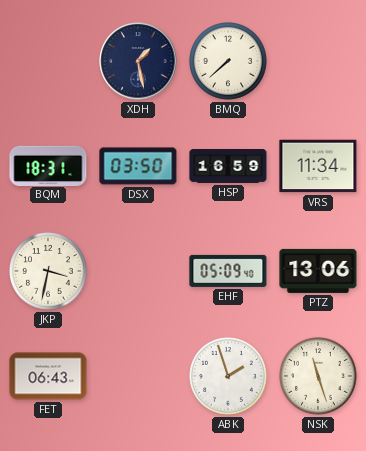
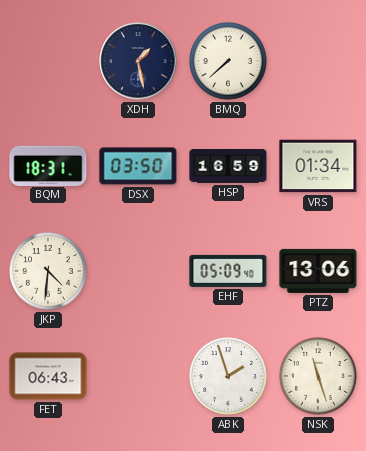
VRS: 11:34 -> 01:34 (318, 166)
JKP: 3:32 -> 4:31 (49, 272)
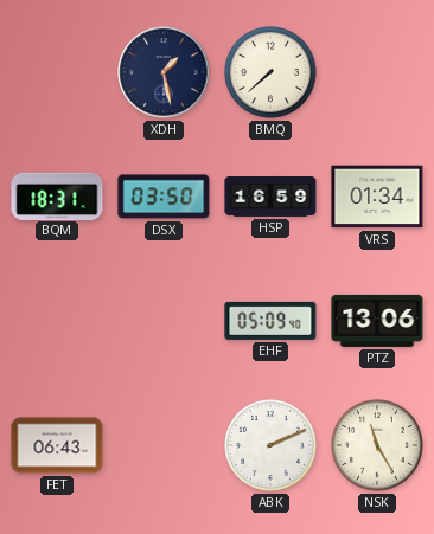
JKP: 4:31 -> none (49, 272)
ABK: 1:57 -> 2:11 (272, 446)
NSK: 11:27 -> 11:25 (378, 446)
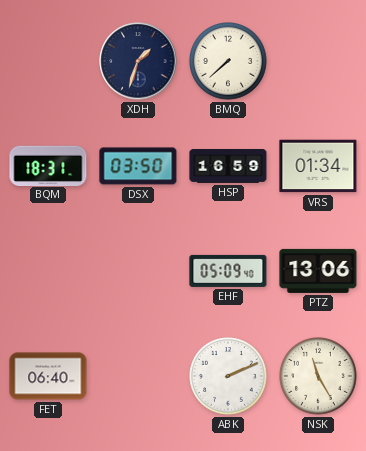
XDH: 1:28 -> 1:33 (138, 61)
FET: 06:43 -> 06:40 (48, 376)
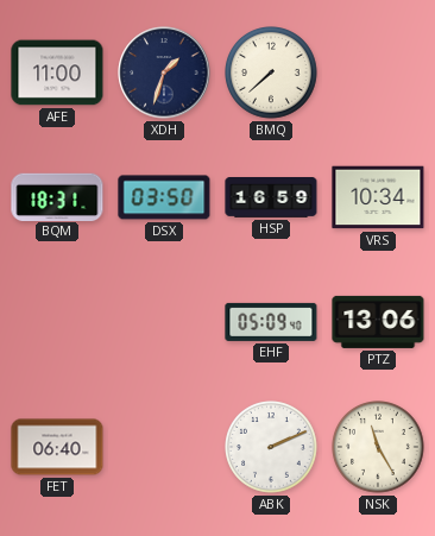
AFE: none -> 11:00 (57, 72)
VRS: 01:34 -> 10:34 (378, 197)
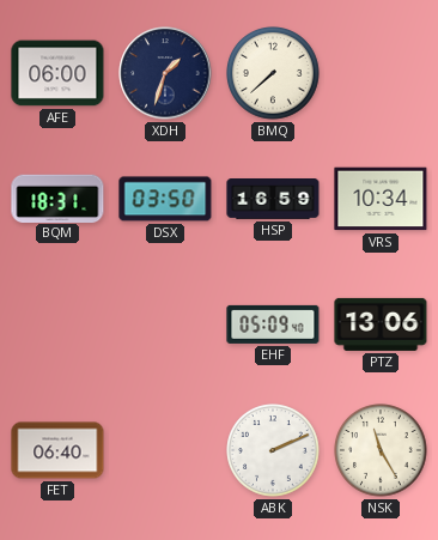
AFE: 11:00 -> 06:00 (57, 73)
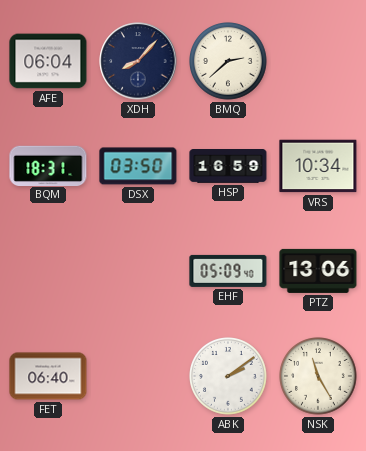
AFE: 06:00 -> 06:04 (48, 61)
XDH: 1:33 -> 8:07 (138, 61)
BMQ: 7:38 -> 2:38 (229, 62)
ABK: 2:11 -> 2:09 (229, 377)
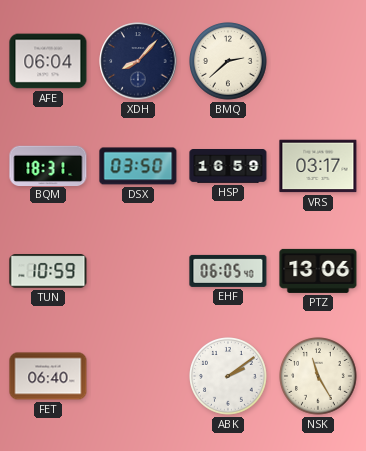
VRS: 10:34 -> 03:17 (318, 166)
TUN: none -> 10:59 (48, 271)
EHF: 05:09 -> 06:05 (228, 271)
